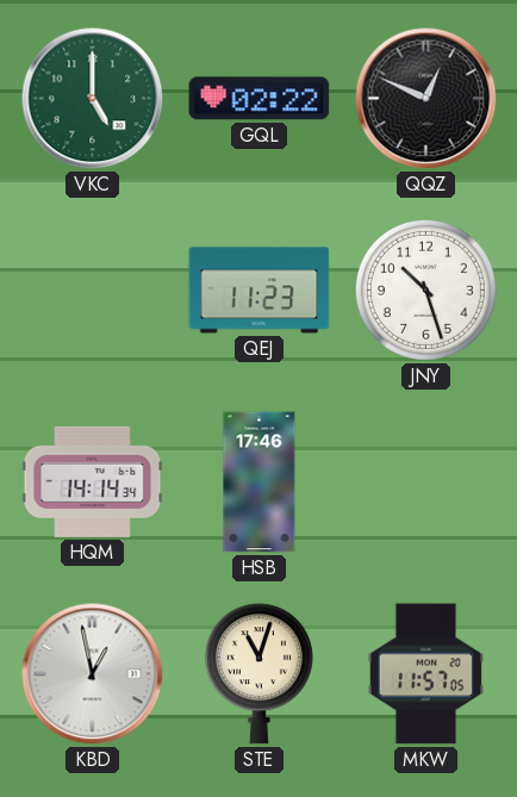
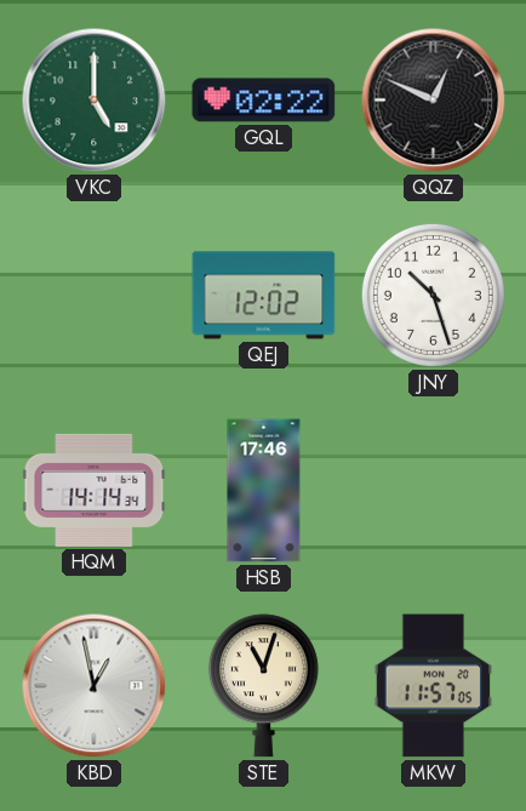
QEJ: 11:23 -> 12:02 (264, 296)
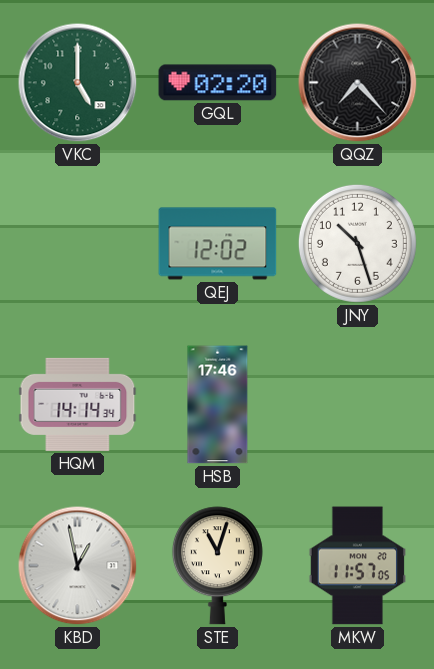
GQL: 02:22 -> 02:20 (218, 83)
QQZ: 12:49 -> 7:23 (358, 83)
